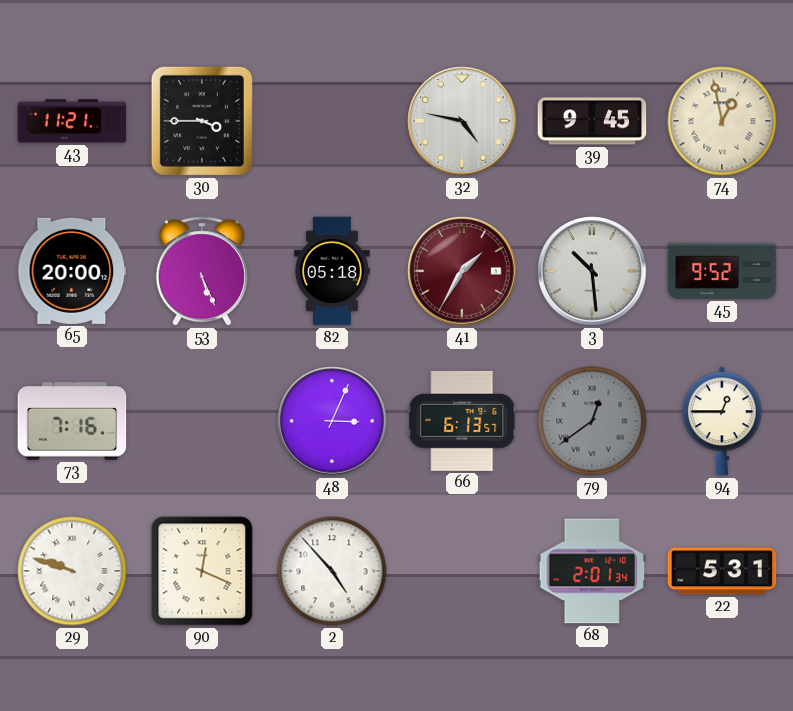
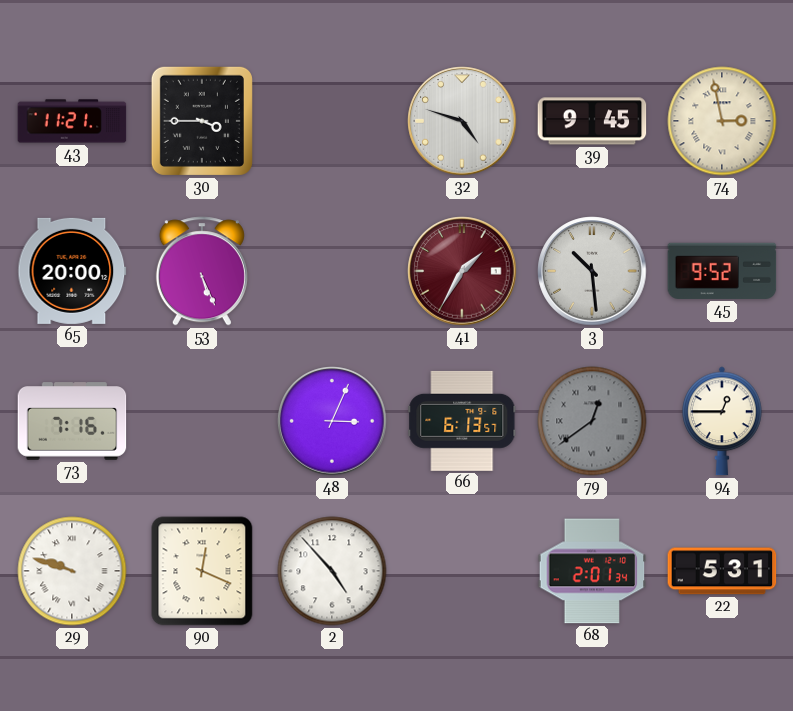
32: 4:47 -> 4:48 (462, 121)
74: 12:58 -> 2:58 (722, 121)
82: 05:18 -> none (332, 271)
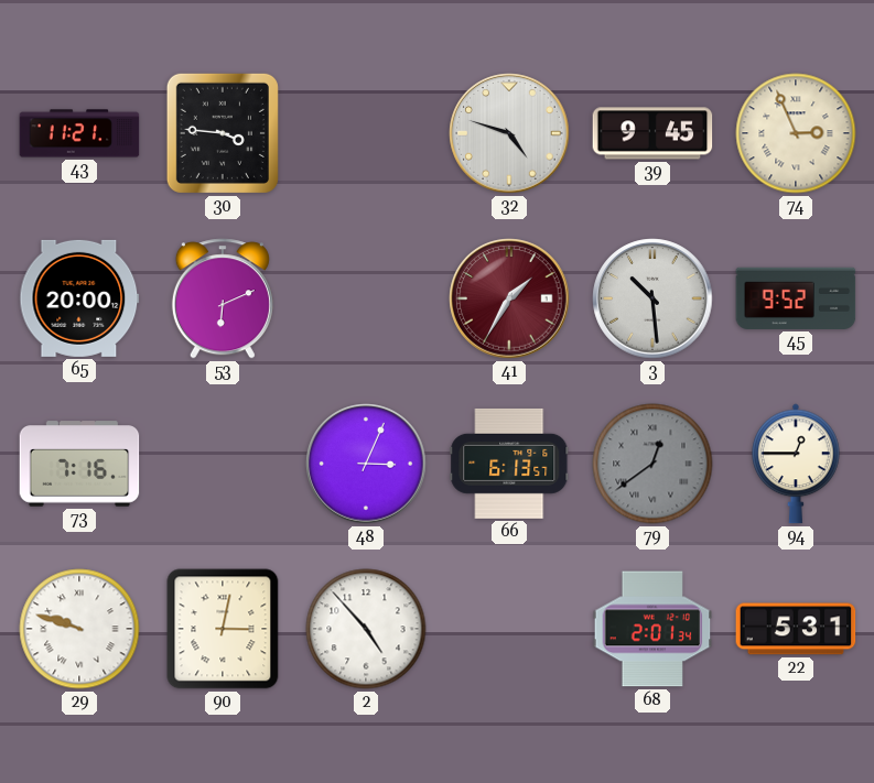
30: 3:45 -> 3:46 (223, 133)
74: 2:58 -> 2:56 (796, 133)
53: 5:26 -> 6:11 (223, 298)
90: 12:19 -> 3:02 (223, 629)
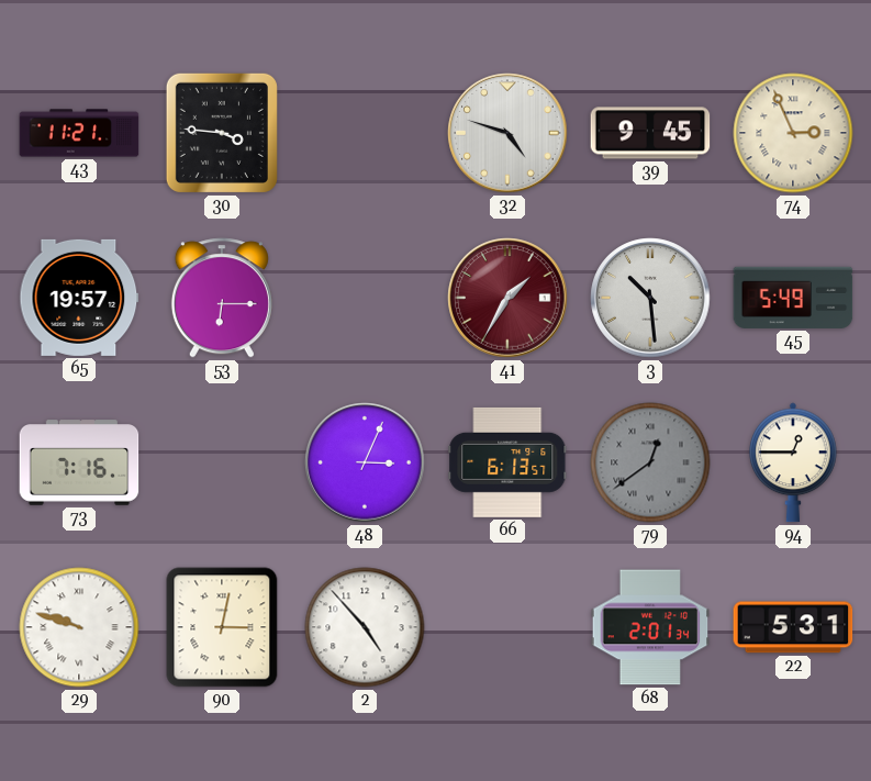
65: 20:00 -> 19:57 (79, 298)
53: 6:11 -> 6:15 (222, 298)
45: 9:52 -> 5:49 (793, 298)
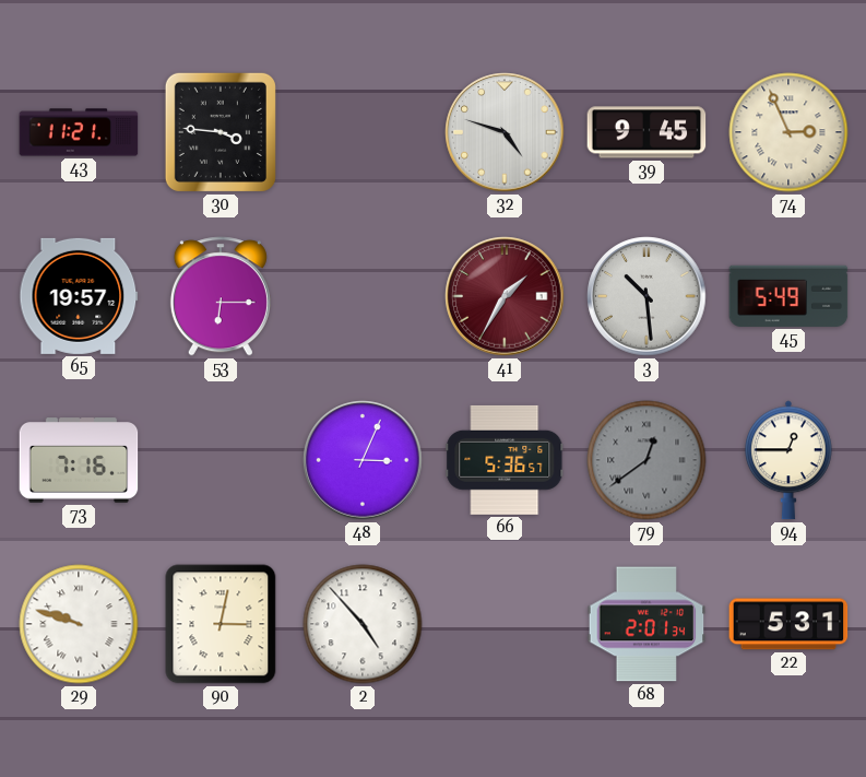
66: 6:13 -> 5:36 (505, 460)
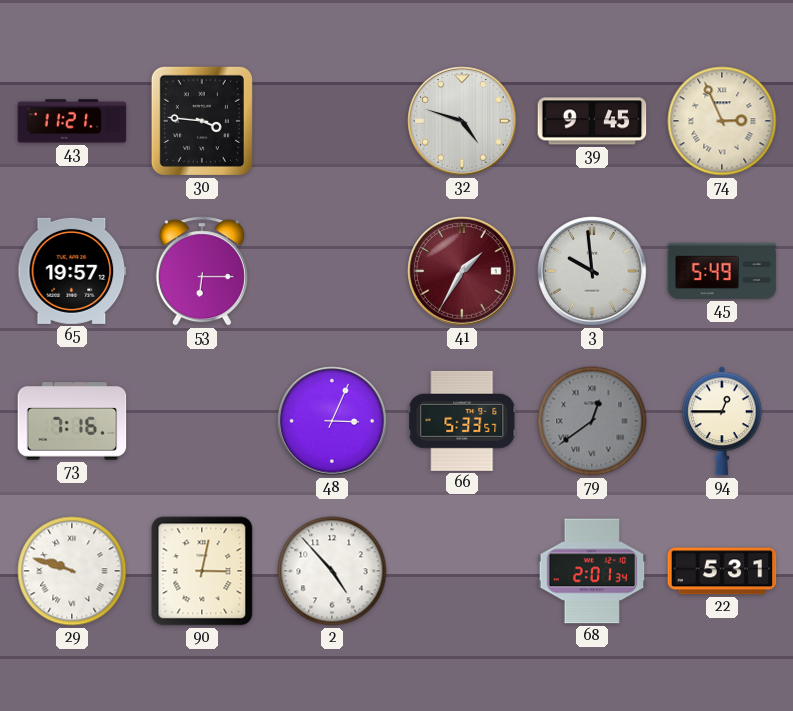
3: 10:29 -> 9:59 (592, 271)
66: 5:36 -> 5:33 (462, 421)
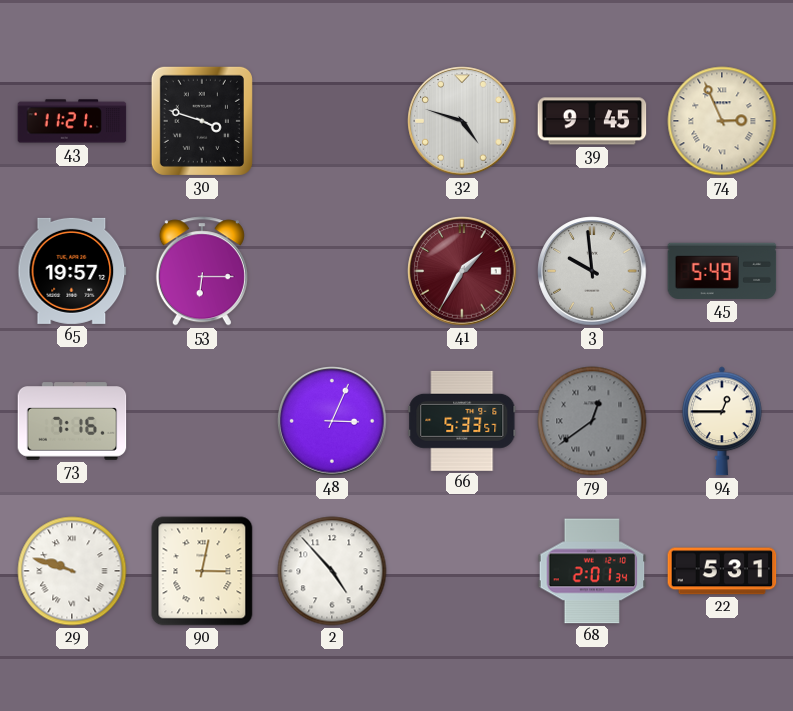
30: 3:46 -> 3:48 (202, 121)
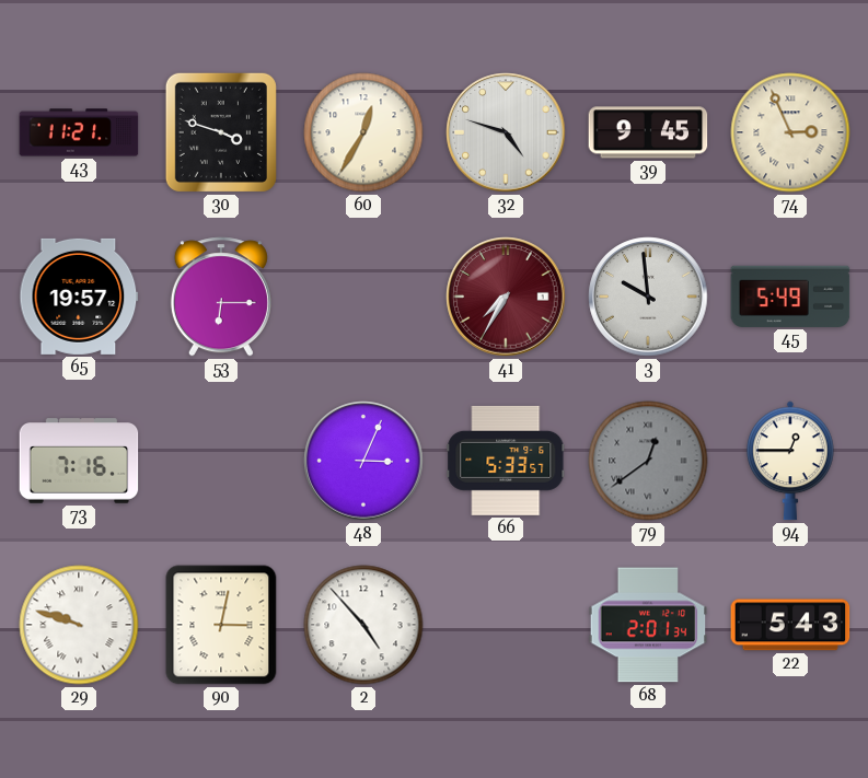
60: none -> 12:35 (363, 132)
41: 1:35 -> 7:35 (506, 297)
22: 5:31 -> 5:43 (790, 625)
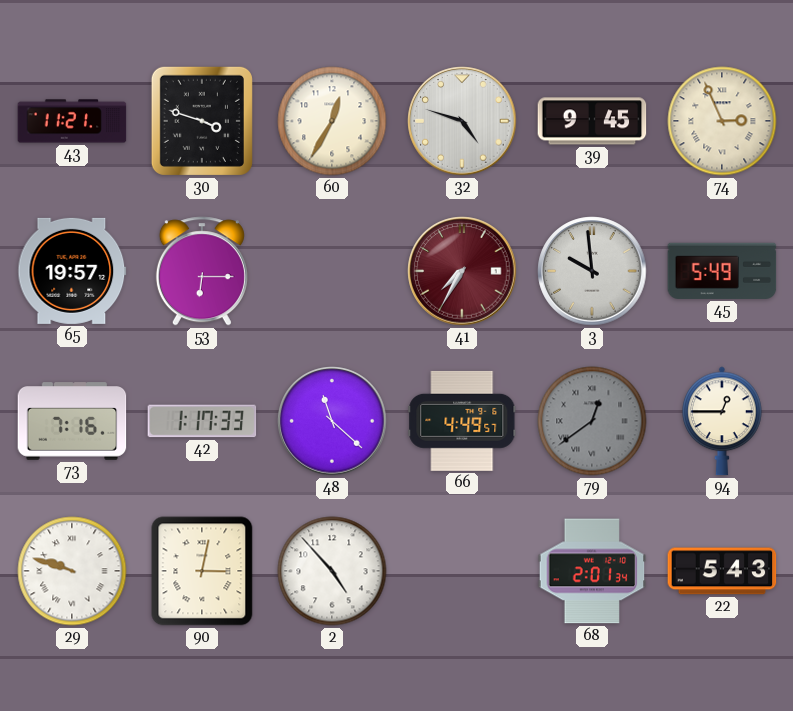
42: none -> 1:17 (202, 421)
48: 3:04 -> 11:22 (332, 421)
66: 5:33 -> 4:49 (462, 421)
